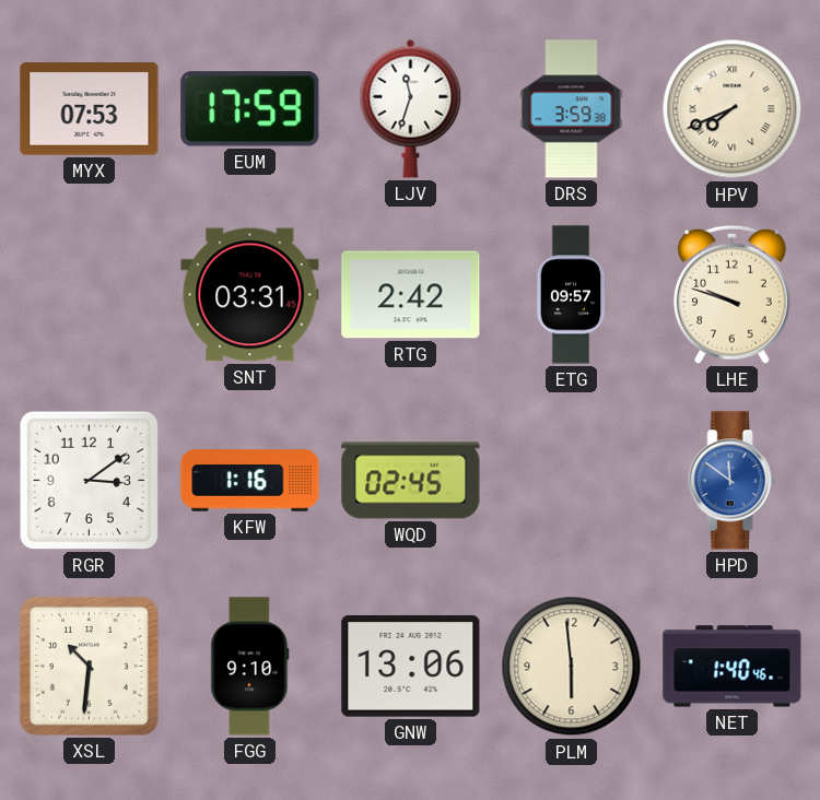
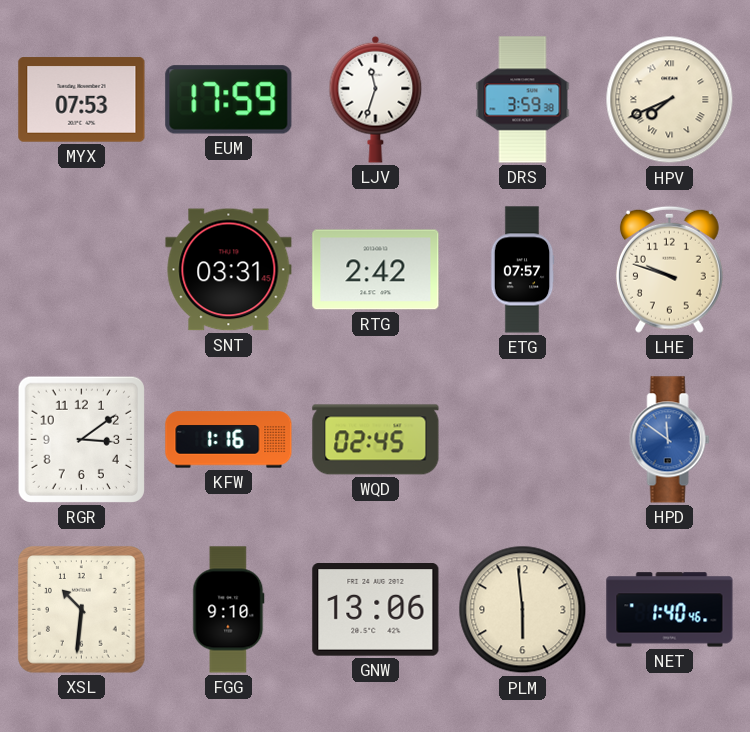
ETG: 09:57 -> 07:57 (522, 270)
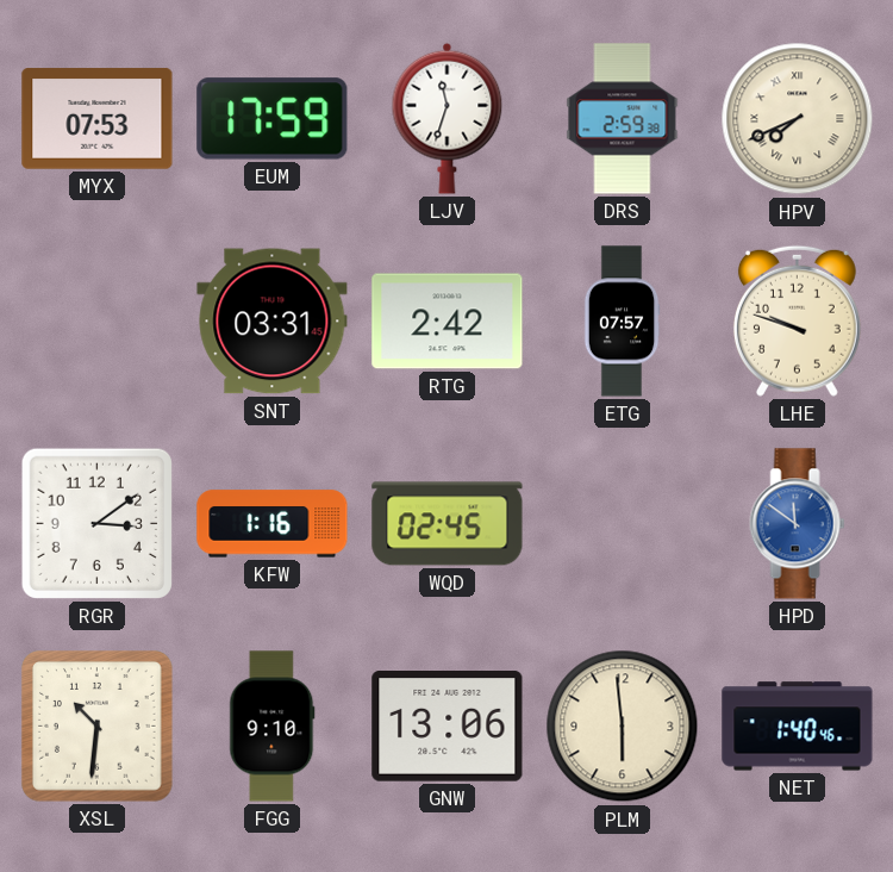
DRS: 3:59 -> 2:59 (623, 119)
